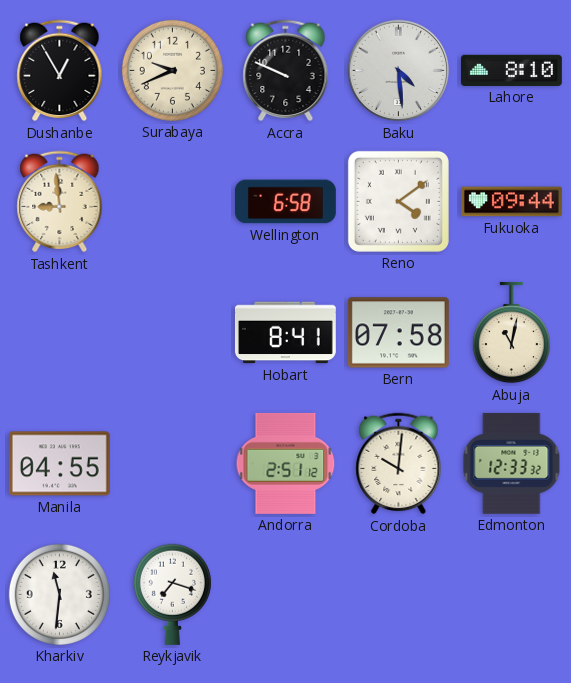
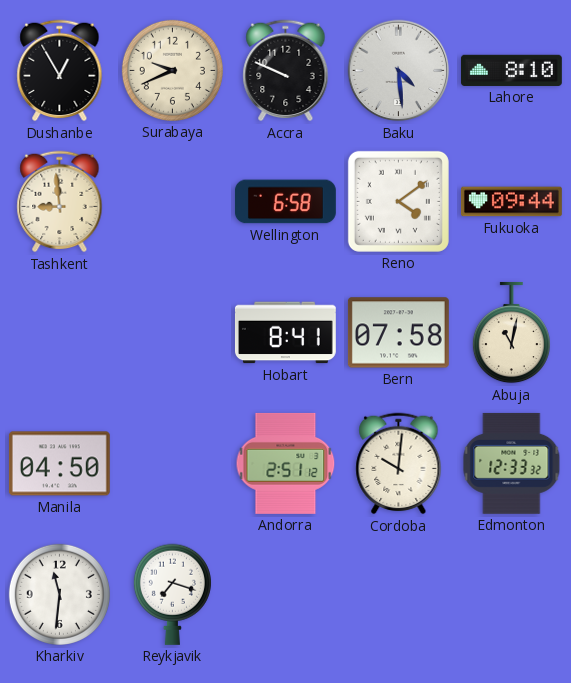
Manila: 04:55 -> 04:50 (59, 464)
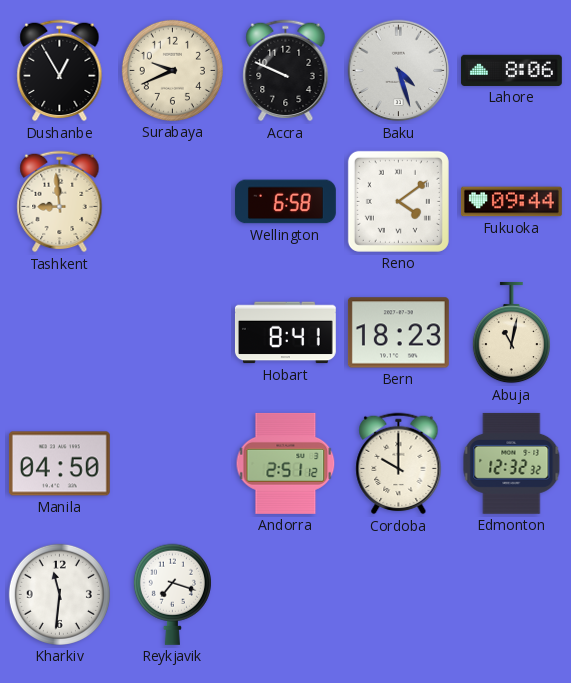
Baku: 4:29 -> 4:27 (399, 71)
Lahore: 8:10 -> 8:06 (511, 70)
Bern: 07:58 -> 18:23 (398, 333)
Cordoba: 10:01 -> 10:00 (399, 464)
Edmonton: 12:33 -> 12:32 (512, 463)
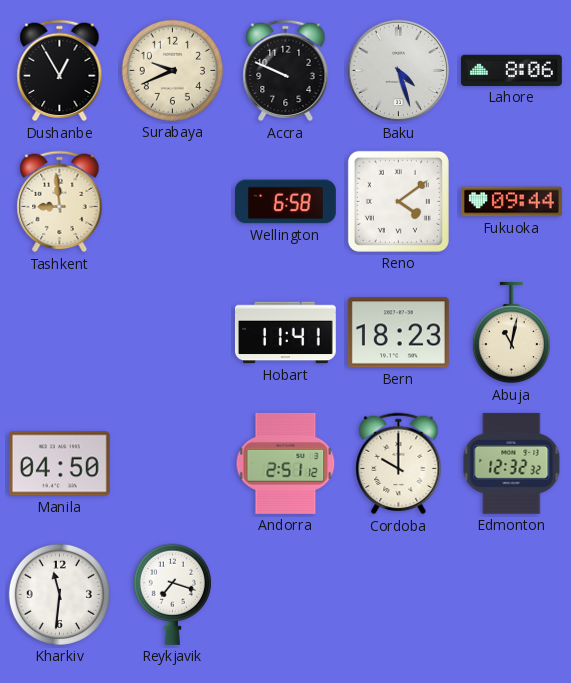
Hobart: 8:41 -> 11:41 (285, 333)
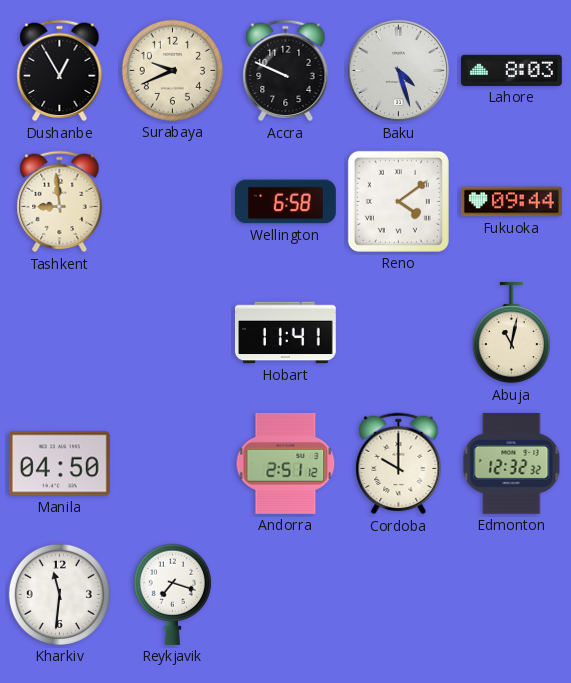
Lahore: 8:06 -> 8:03 (511, 70)
Bern: 18:23 -> none (398, 333)
